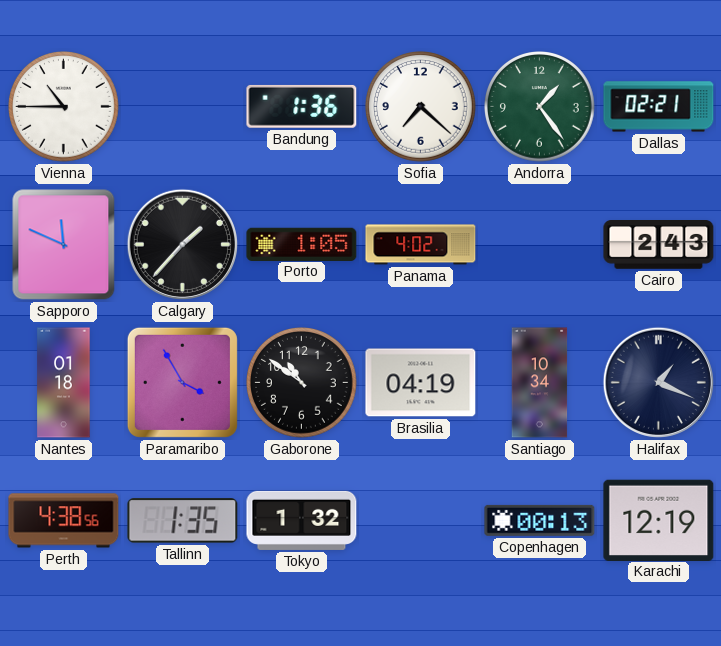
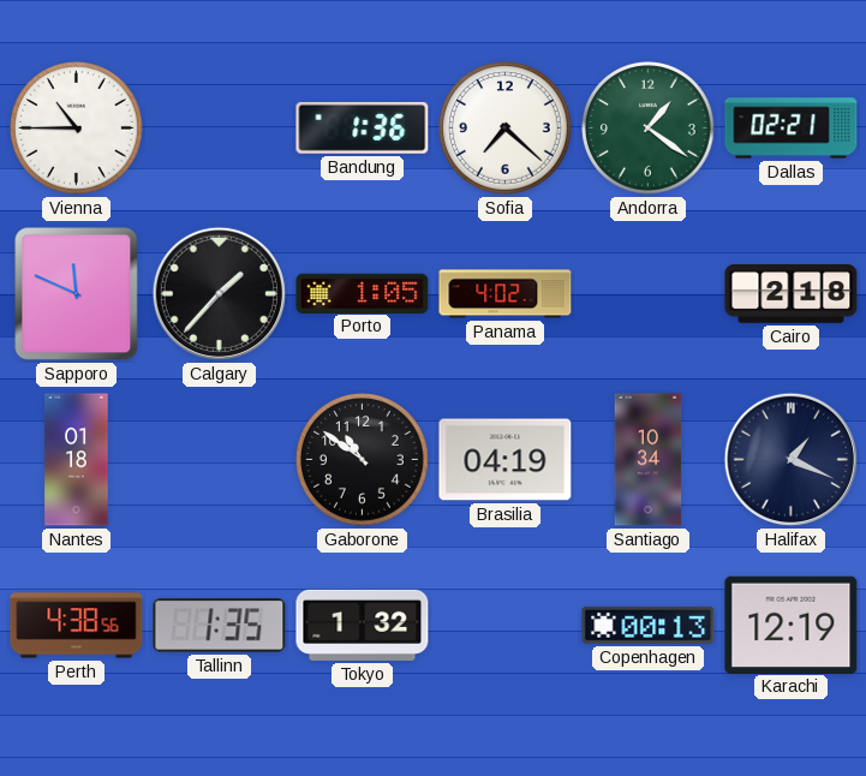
Andorra: 1:24 -> 1:21 (649, 129)
Cairo: 2:43 -> 2:18 (792, 294)
Paramaribo: 3:55 -> none (182, 382)
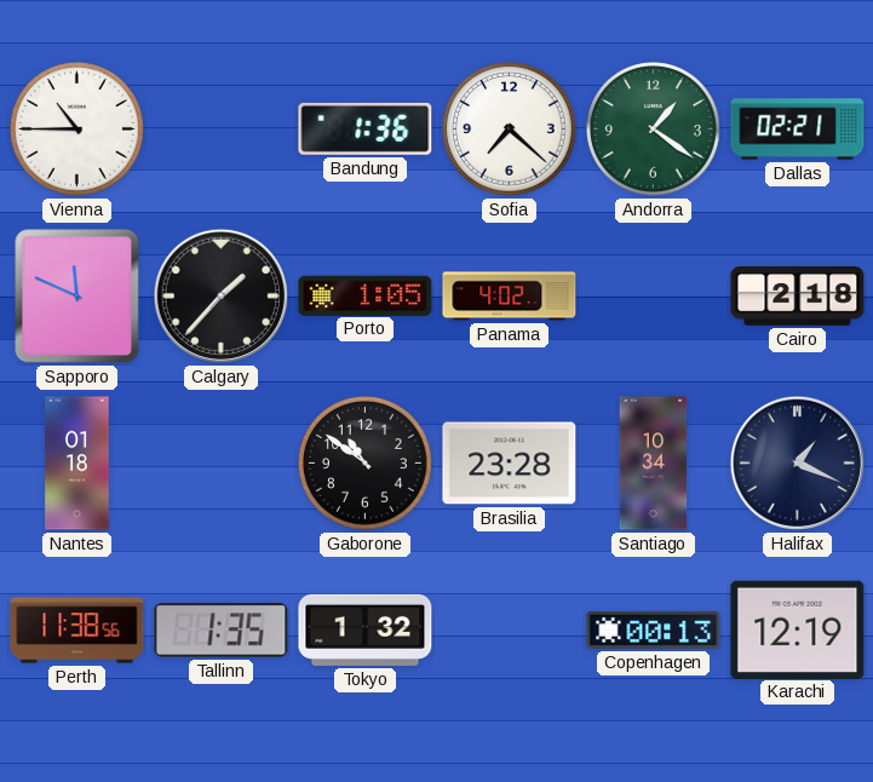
Brasilia: 04:19 -> 23:28 (510, 464)
Perth: 4:38 -> 11:38 (77, 631)
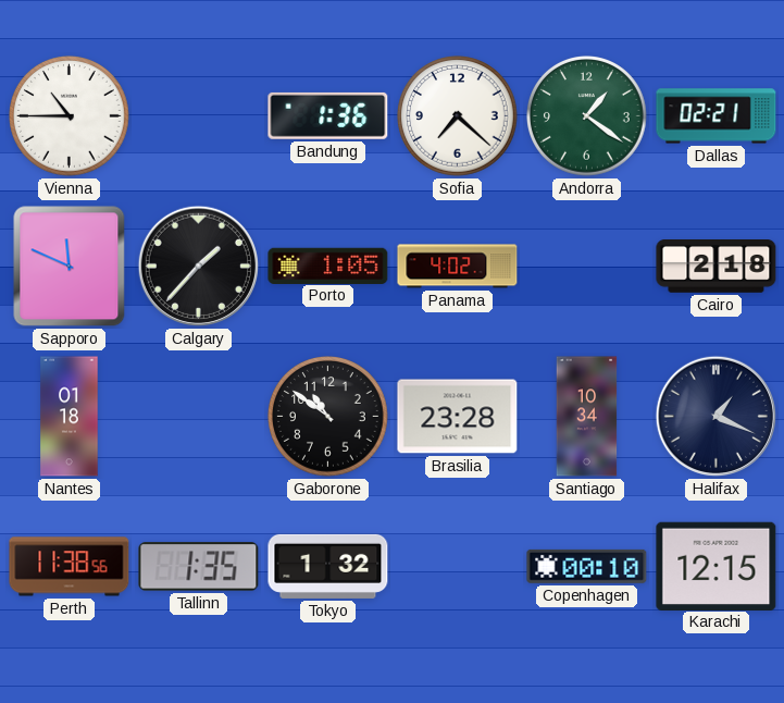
Copenhagen: 00:13 -> 00:10 (587, 566)
Karachi: 12:19 -> 12:15 (717, 566)
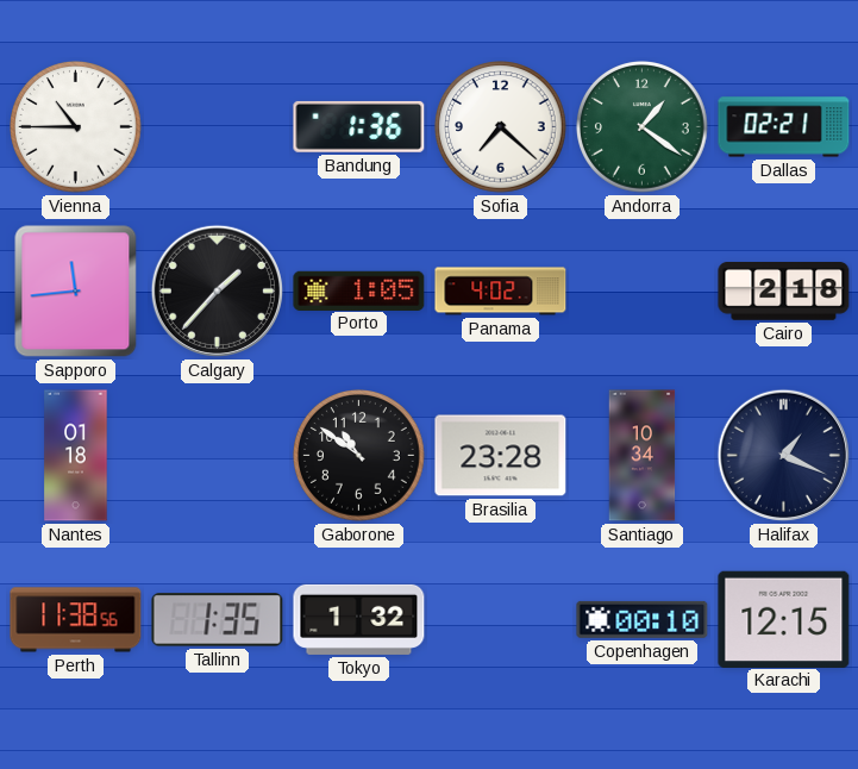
Sapporo: 11:49 -> 11:44 (76, 292)
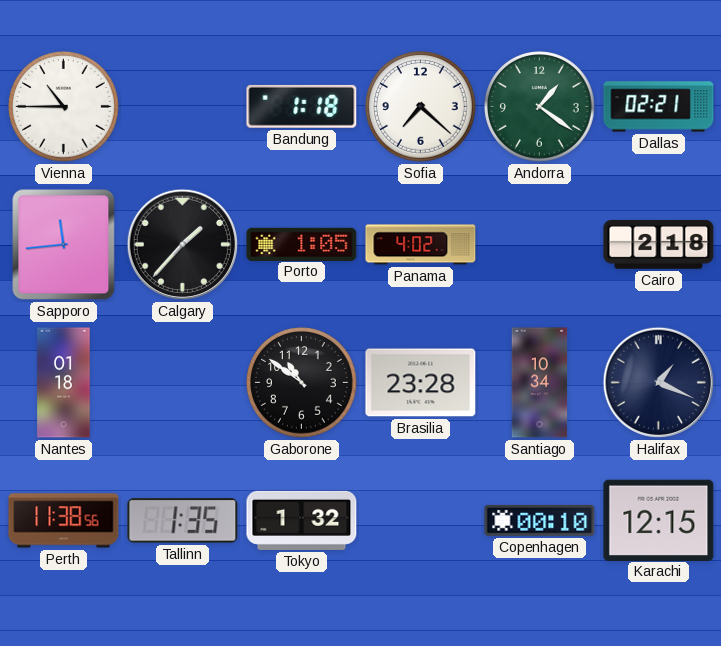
Bandung: 1:36 -> 1:18 (302, 106)
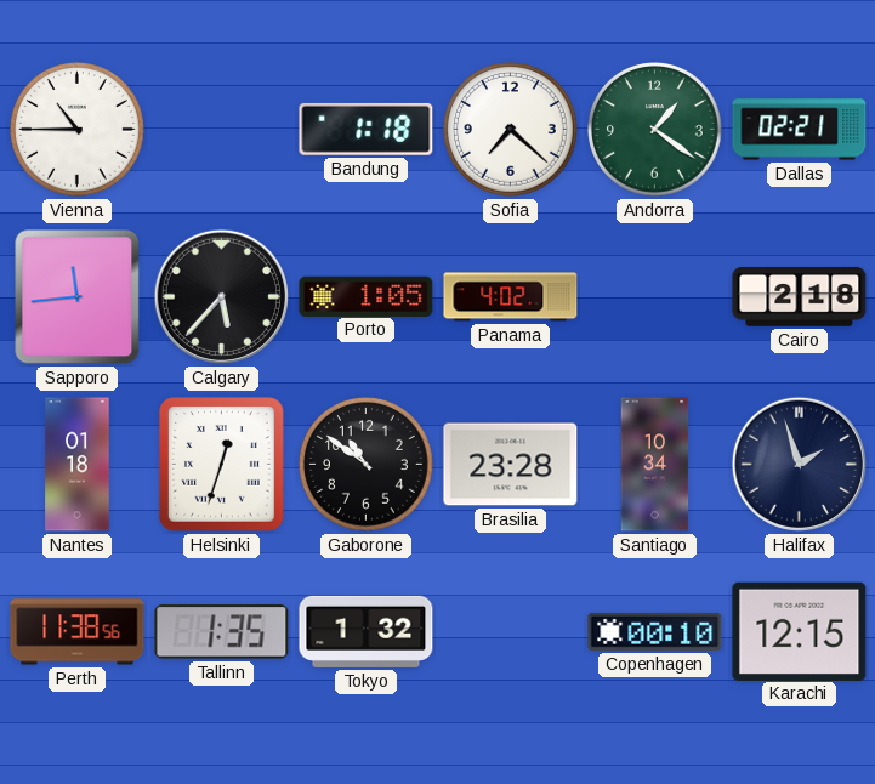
Calgary: 1:37 -> 5:37 (221, 296)
Helsinki: none -> 12:33 (222, 465)
Halifax: 1:19 -> 1:57 (799, 464)
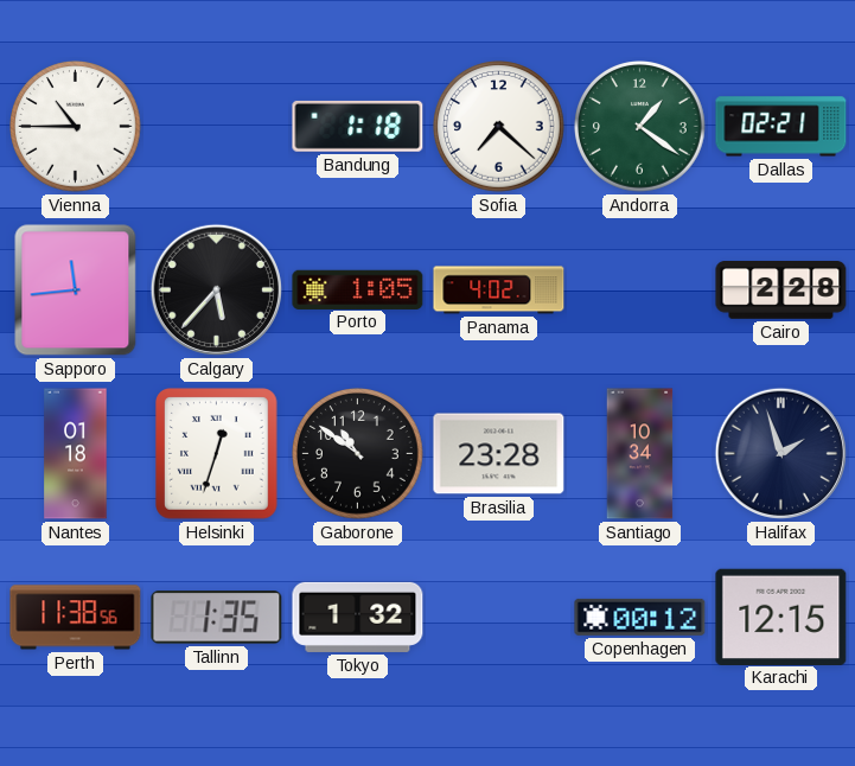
Cairo: 2:18 -> 2:28 (781, 291)
Copenhagen: 00:10 -> 00:12 (640, 617)
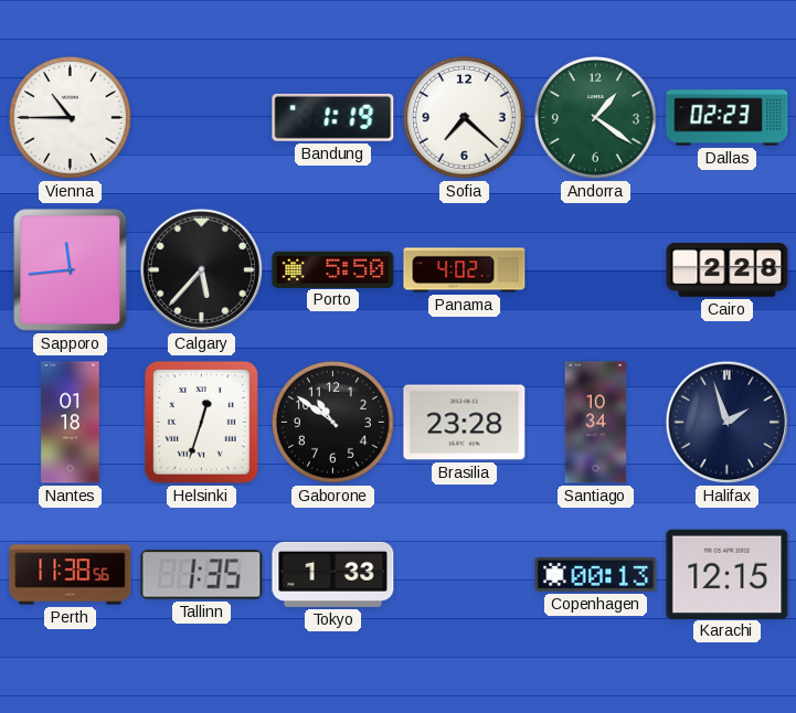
Bandung: 1:18 -> 1:19 (333, 117)
Dallas: 02:21 -> 02:23 (728, 118)
Porto: 1:05 -> 5:50 (333, 269)
Tokyo: 1:32 -> 1:33 (333, 574)
Copenhagen: 00:12 -> 00:13 (596, 574)
